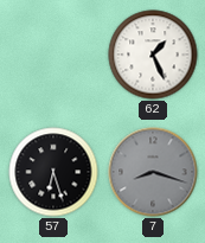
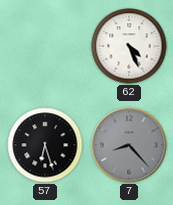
62: 1:26 -> 4:26 (129, 46)
7: 8:18 -> 8:23 (129, 145)
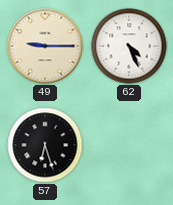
49: none -> 9:15 (45, 46)
7: 8:23 -> none (129, 145)
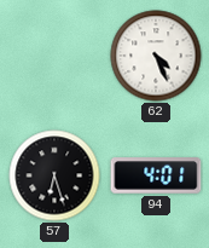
49: 9:15 -> none (45, 46)
94: none -> 4:01 (156, 175)
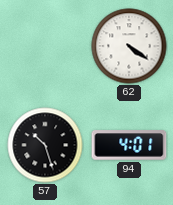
62: 4:26 -> 4:21 (129, 46)
57: 6:27 -> 10:27 (45, 145)
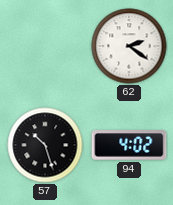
62: 4:21 -> 2:21 (129, 46)
94: 4:01 -> 4:02 (129, 145)
